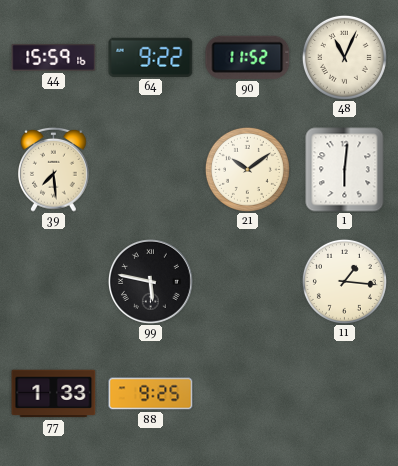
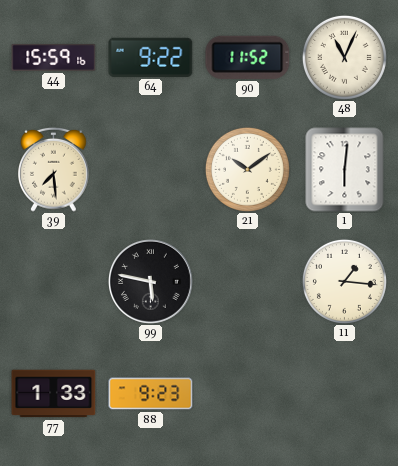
88: 9:25 -> 9:23 (151, 394)
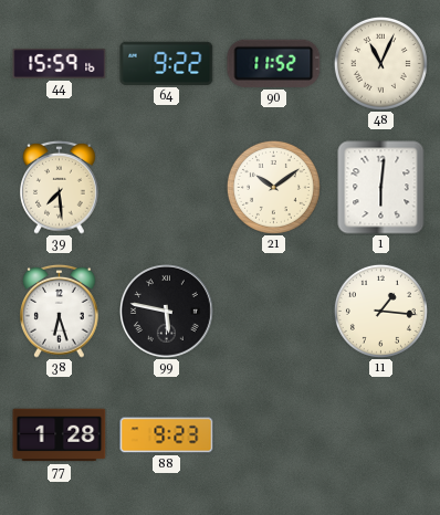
38: none -> 6:27 (60, 311)
77: 1:33 -> 1:28 (60, 435)
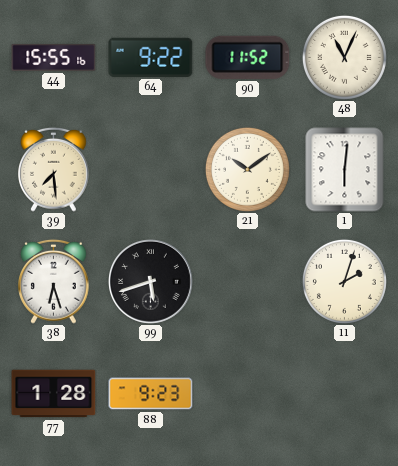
44: 15:59 -> 15:55 (54, 57)
99: 5:47 -> 5:42 (151, 282)
11: 1:16 -> 2:03 (344, 281)
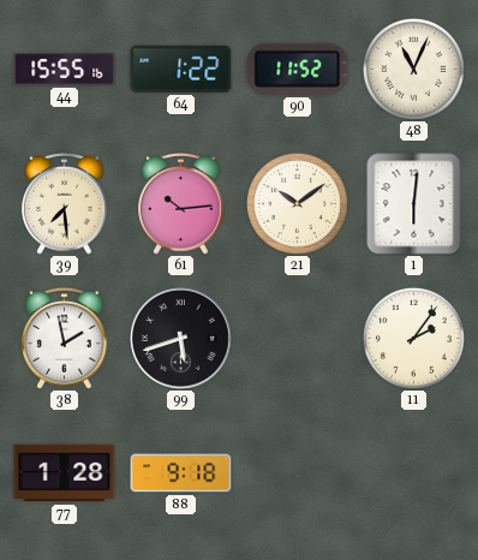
64: 9:22 -> 1:22 (181, 68)
61: none -> 10:14 (181, 203)
38: 6:27 -> 1:58 (65, 338)
11: 2:03 -> 2:06 (413, 338)
88: 9:23 -> 9:18 (181, 473)
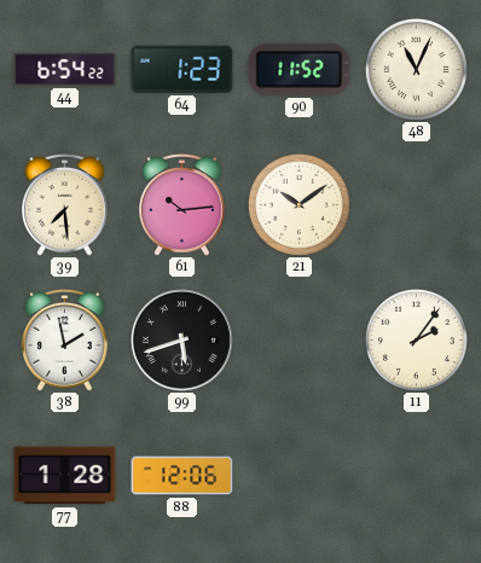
44: 15:55 -> 6:54 (65, 69)
64: 1:22 -> 1:23 (182, 69)
1: 6:01 -> none (414, 204)
88: 9:18 -> 12:06 (182, 476)
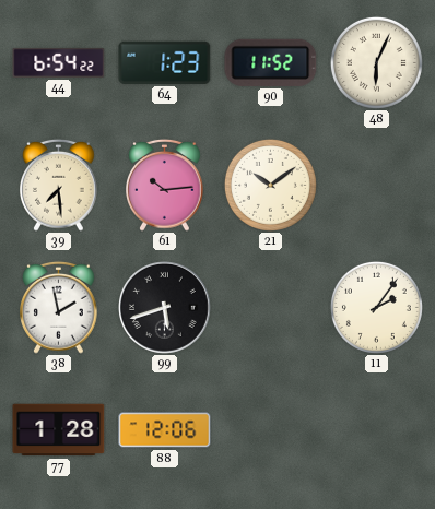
48: 11:04 -> 6:04 (376, 62)
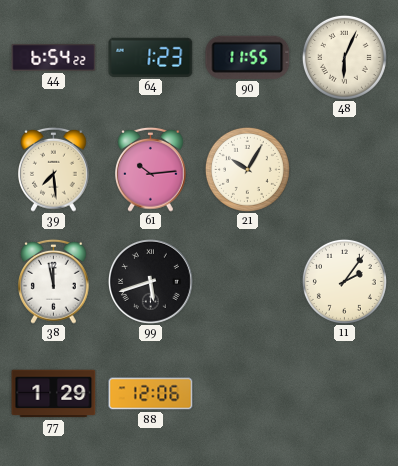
90: 11:52 -> 11:55 (248, 57)
21: 10:09 -> 10:05 (247, 169)
38: 1:58 -> 11:58 (54, 281)
77: 1:28 -> 1:29 (54, 394)
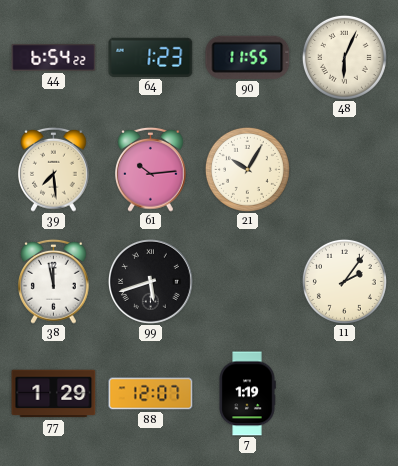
88: 12:06 -> 12:07 (151, 394)
7: none -> 1:19 (247, 394)
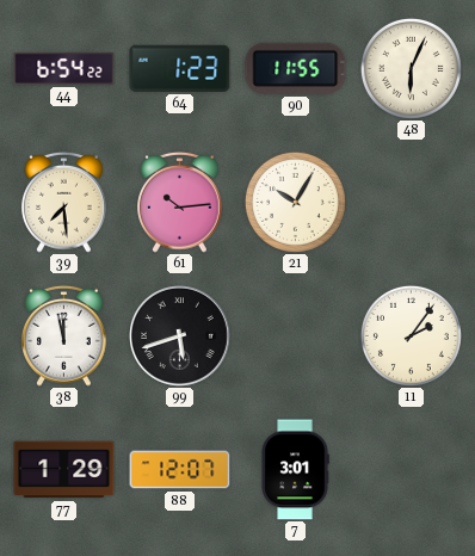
7: 1:19 -> 3:01 (295, 470)
